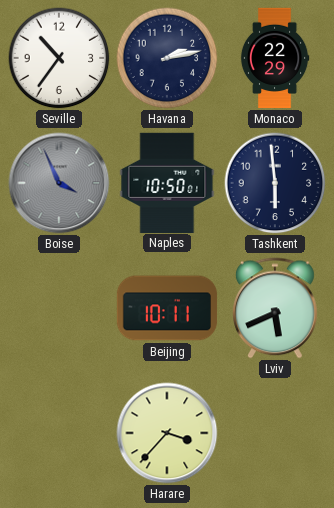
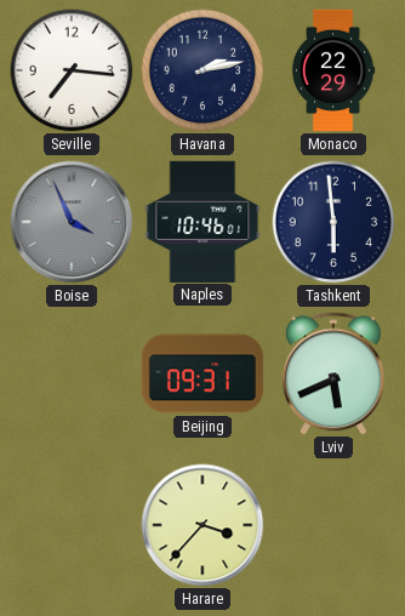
Seville: 10:36 -> 7:16 (72, 70)
Naples: 10:50 -> 10:46 (202, 221)
Beijing: 10:11 -> 09:31 (202, 373)
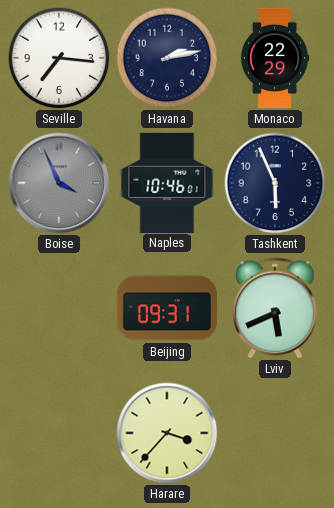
Tashkent: 5:59 -> 5:56 (275, 183)
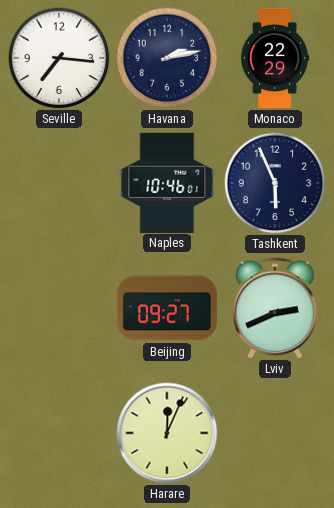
Boise: 3:56 -> none (59, 183)
Beijing: 09:31 -> 09:27 (167, 308)
Lviv: 5:41 -> 2:41 (276, 308)
Harare: 3:37 -> 12:04 (167, 433)
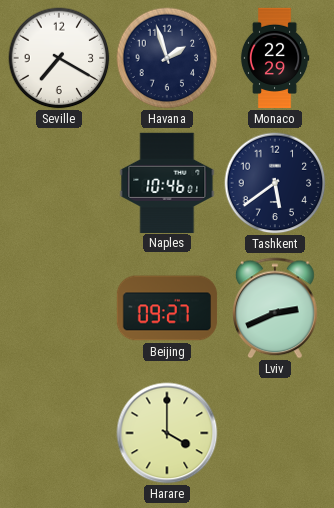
Seville: 7:16 -> 7:20 (59, 58)
Havana: 2:13 -> 1:57 (167, 58)
Tashkent: 5:56 -> 5:39 (275, 183)
Harare: 12:04 -> 4:00 (167, 433)
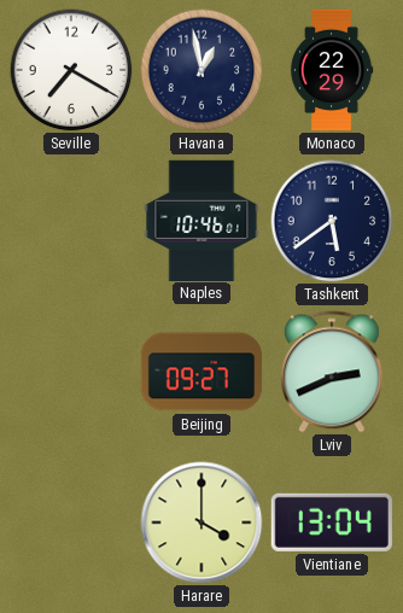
Havana: 1:57 -> 12:58 (201, 70)
Vientiane: none -> 13:04 (332, 522)
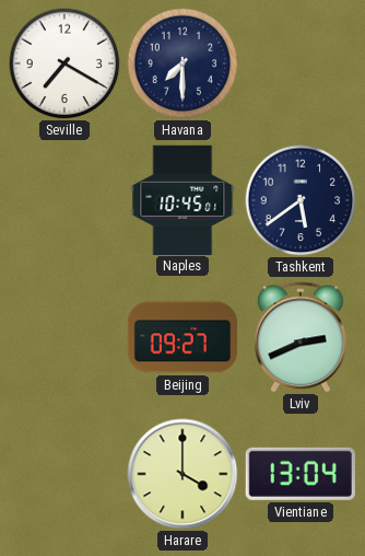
Havana: 12:58 -> 7:30 (182, 63)
Monaco: 22:29 -> none (332, 70)
Naples: 10:46 -> 10:45 (182, 199)
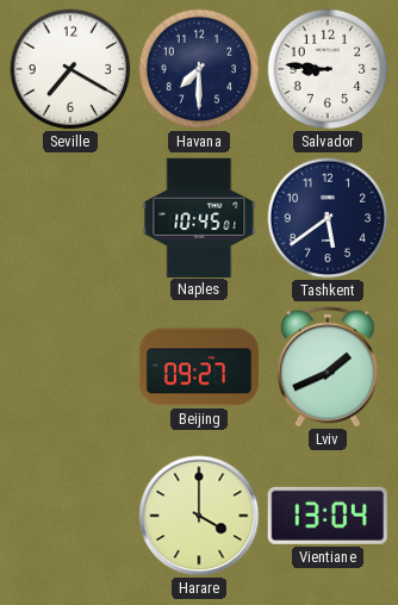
Salvador: none -> 8:46 (328, 69)
Lviv: 2:41 -> 1:41 (329, 367)
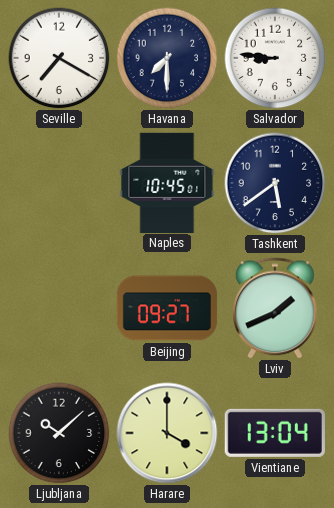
Ljubljana: none -> 10:08 (59, 433)
